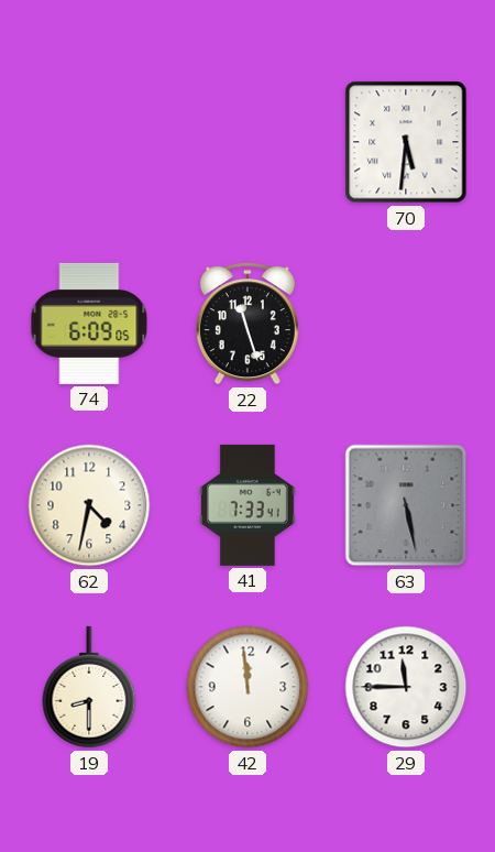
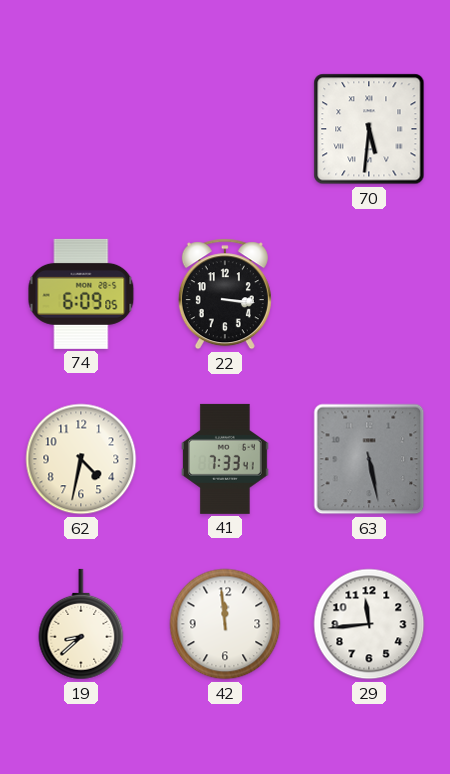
22: 11:27 -> 3:16 (225, 294)
19: 8:30 -> 8:38 (81, 624)
29: 11:45 -> 11:44 (369, 624)
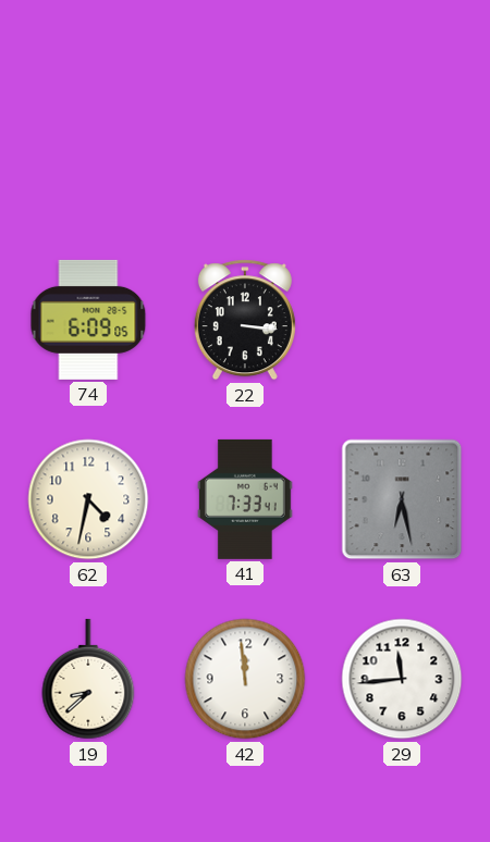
70: 5:31 -> none (369, 129)
63: 5:28 -> 6:28 (402, 499)
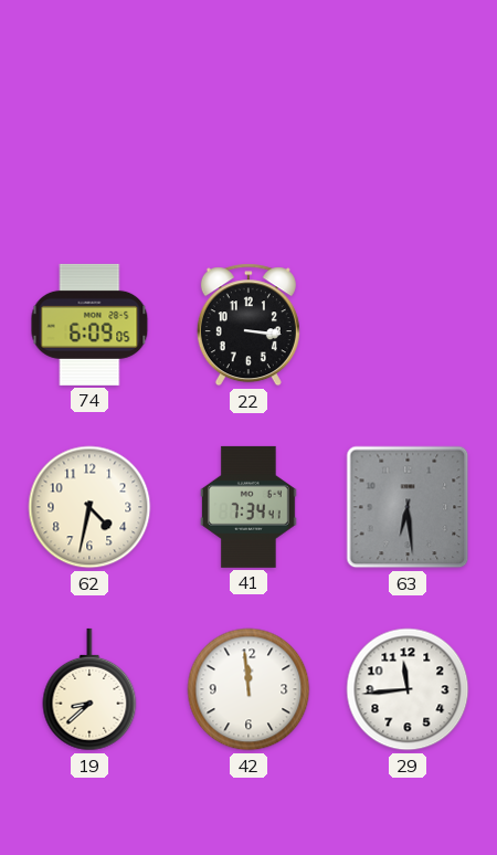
41: 7:33 -> 7:34 (248, 507)
63: 6:28 -> 6:29 (408, 507)
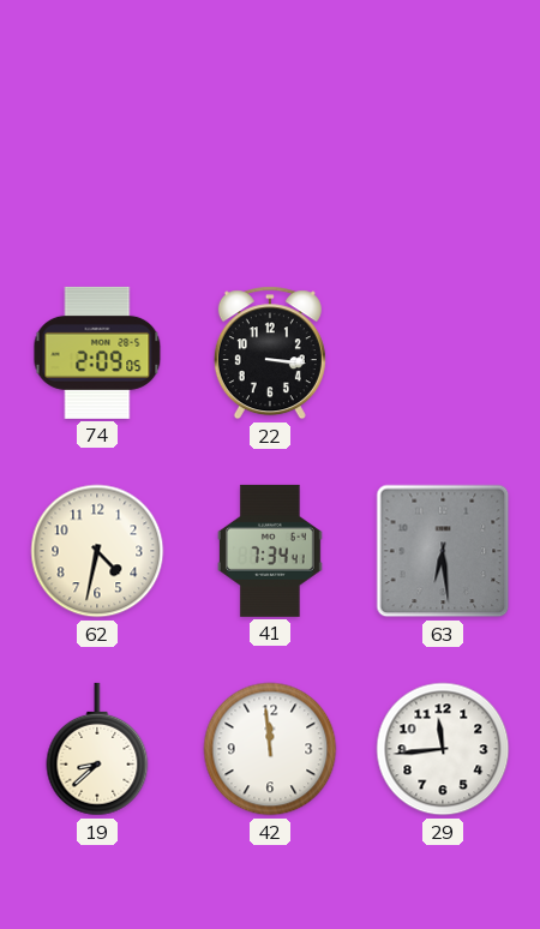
74: 6:09 -> 2:09 (97, 353)
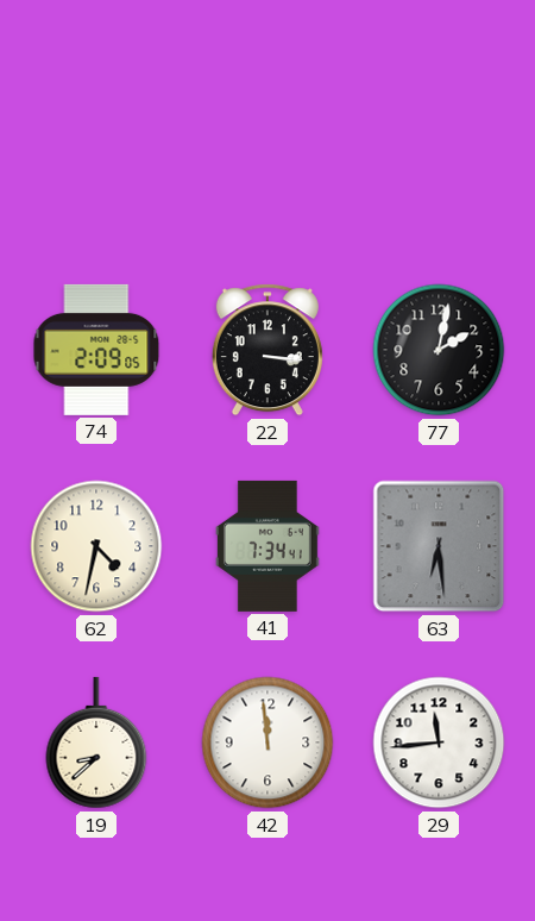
77: none -> 2:02 (439, 350)
